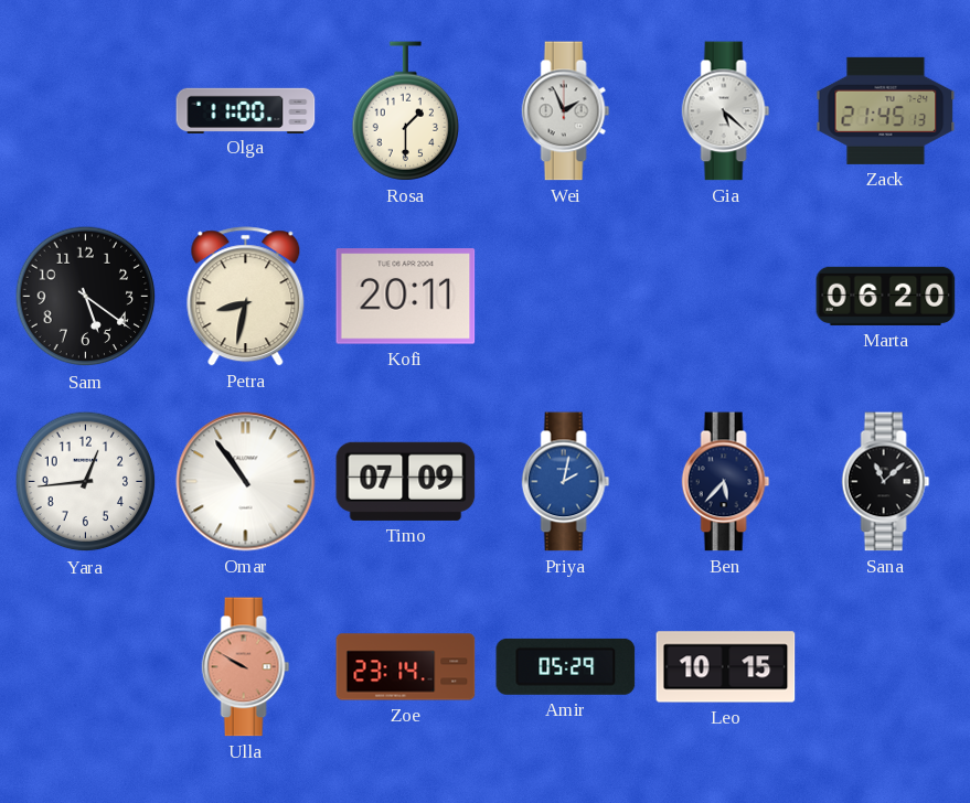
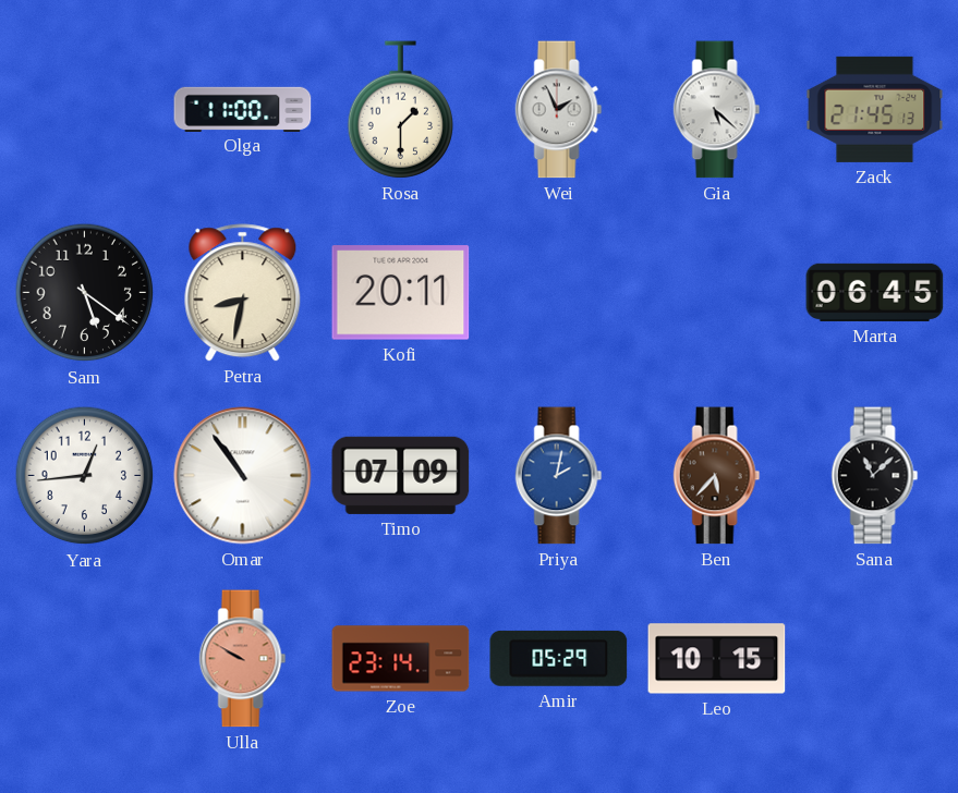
Marta: 06:20 -> 06:45 (875, 292)
Ben dial: navy -> brown (717, 476)
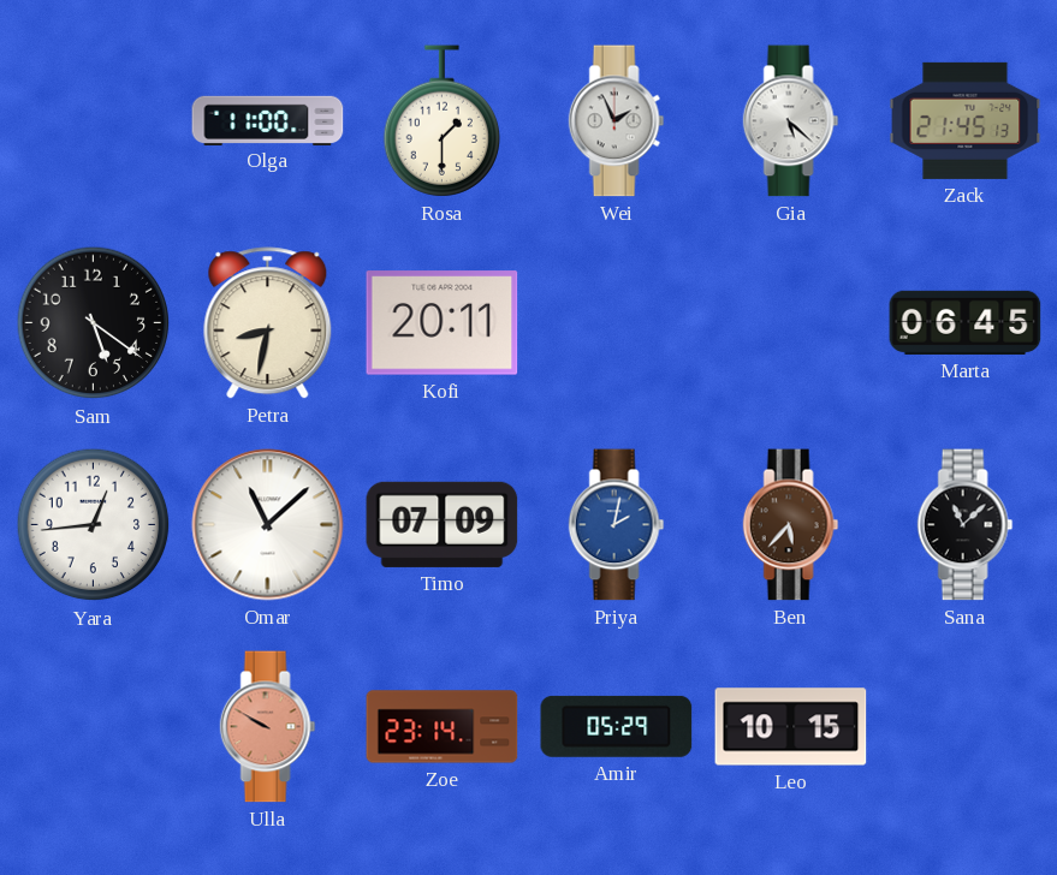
Omar: 10:54 -> 11:08 (268, 525)
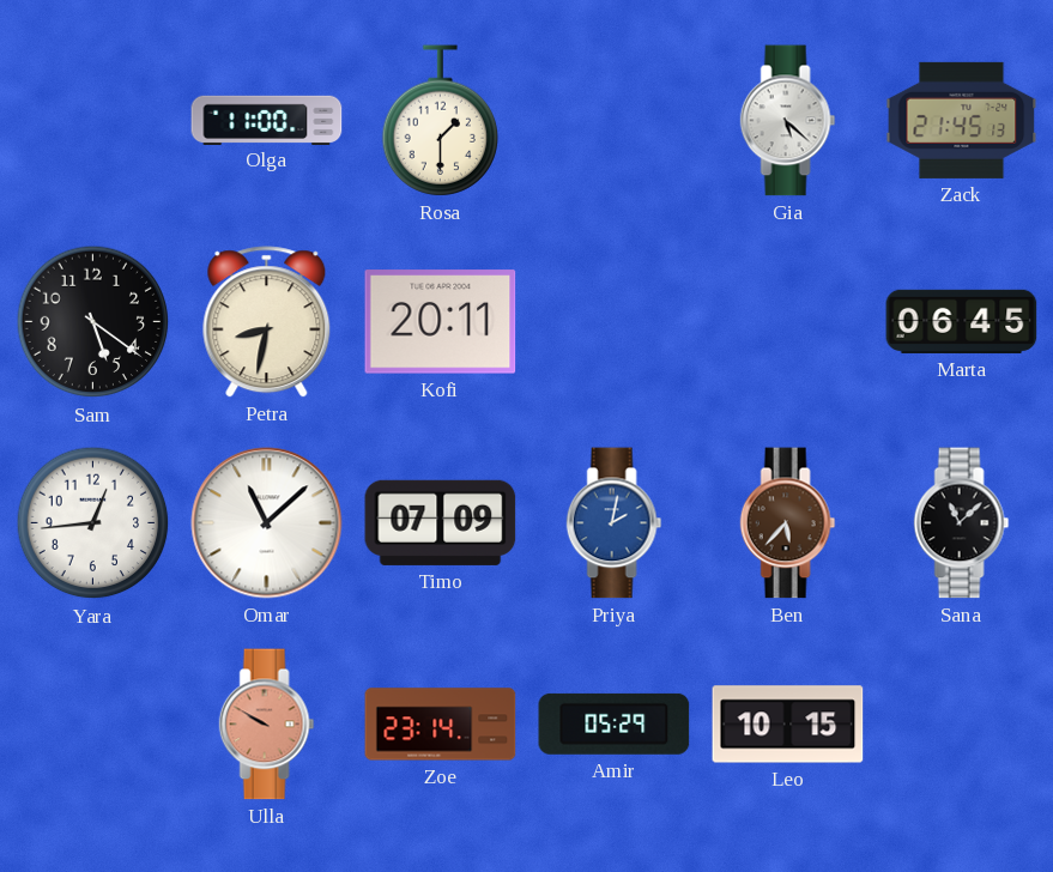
Wei: 1:56 -> none (617, 121)
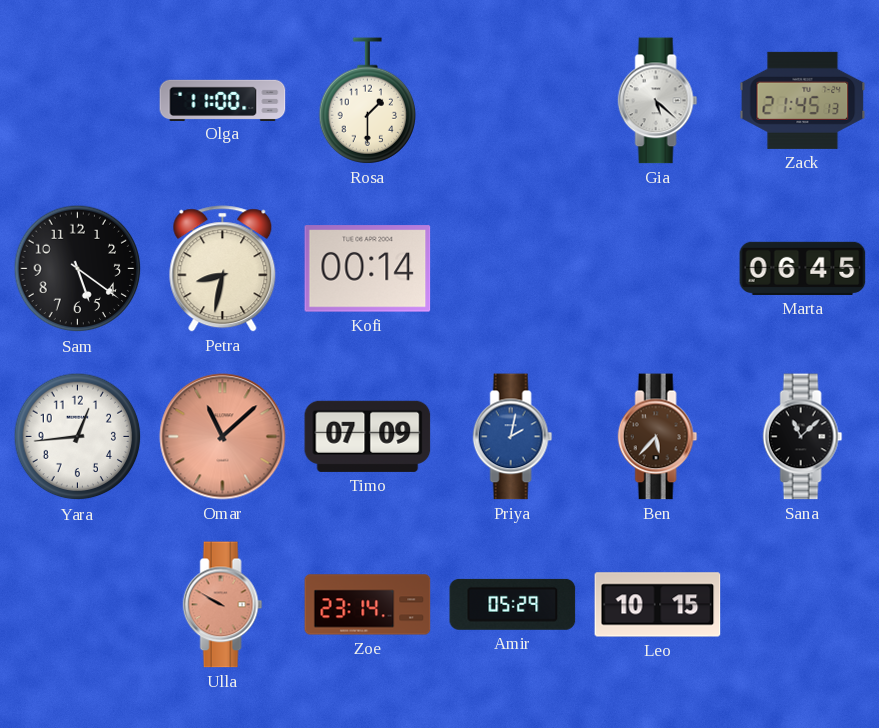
Kofi: 20:11 -> 00:14 (368, 269)
Omar dial: white -> salmon (223, 437)
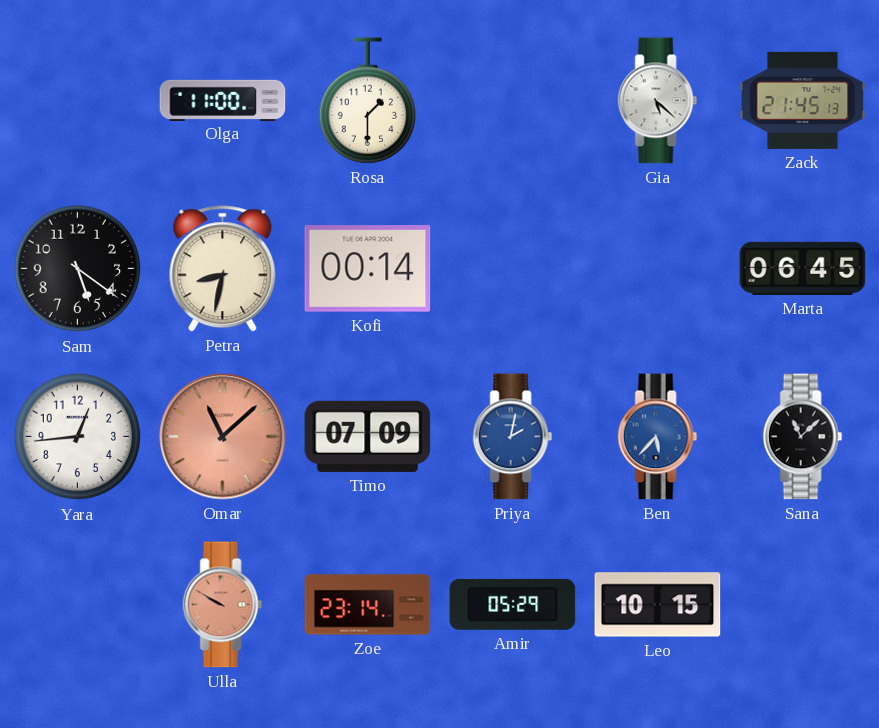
Ben dial: brown -> blue (658, 437)
